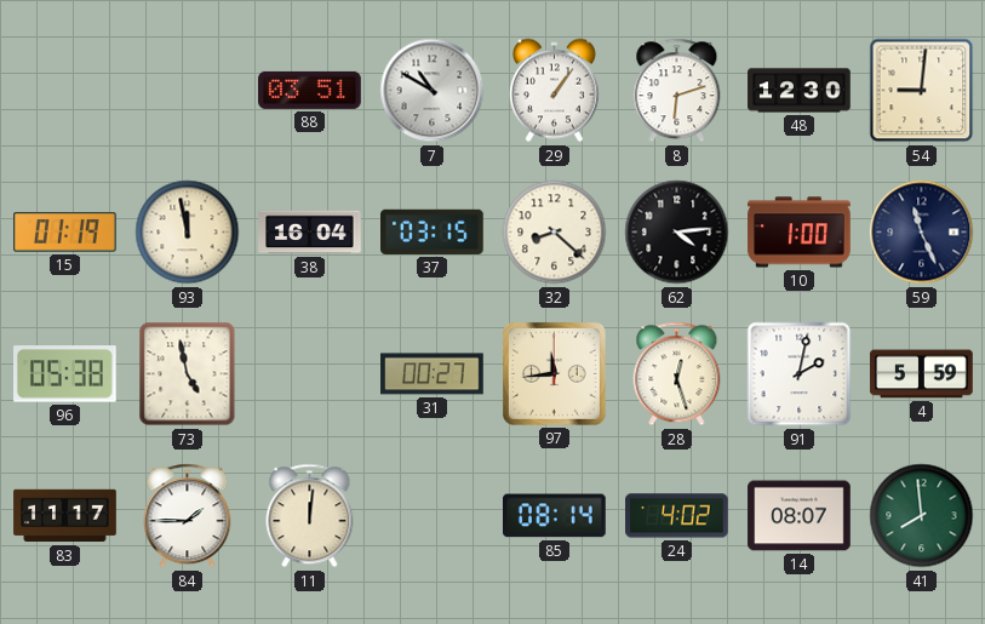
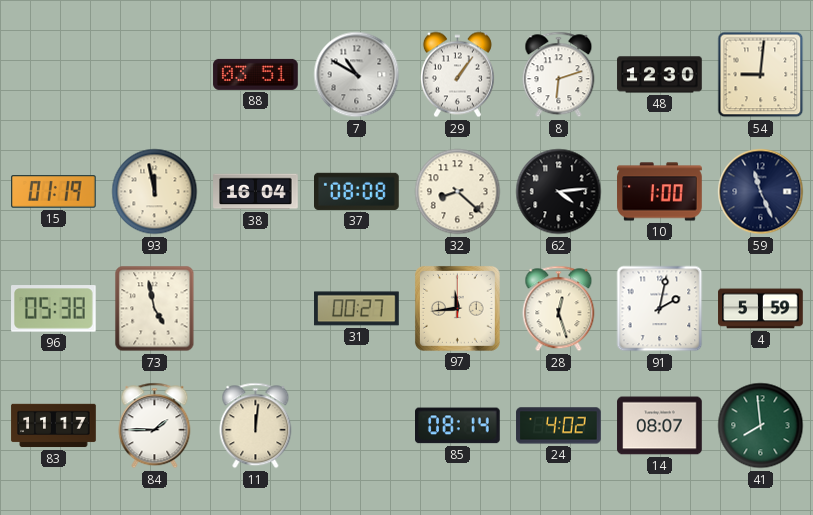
37: 03:15 -> 08:08 (357, 191)
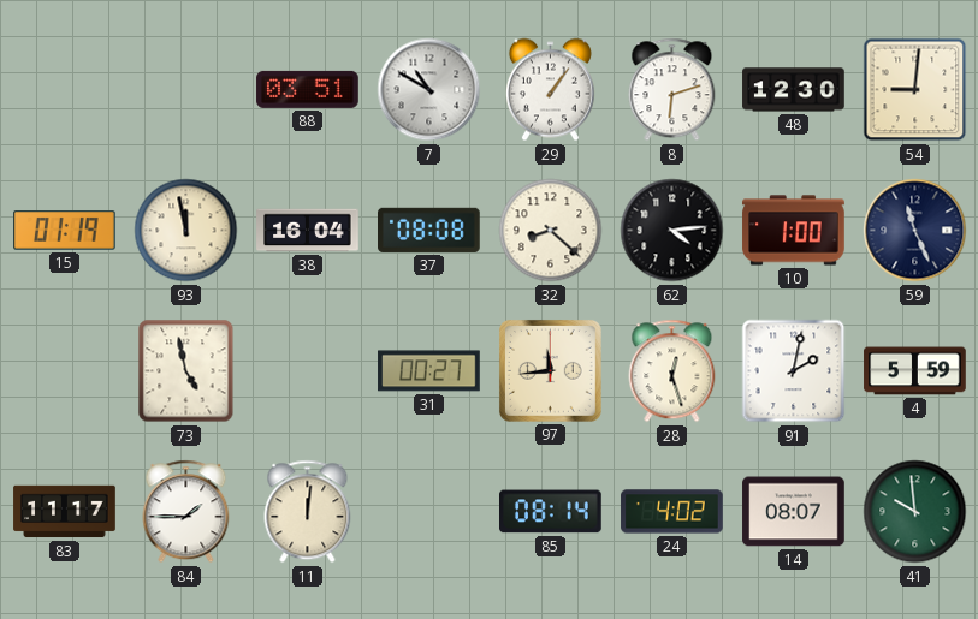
96: 05:38 -> none (54, 309)
41: 7:59 -> 9:59 (915, 512)
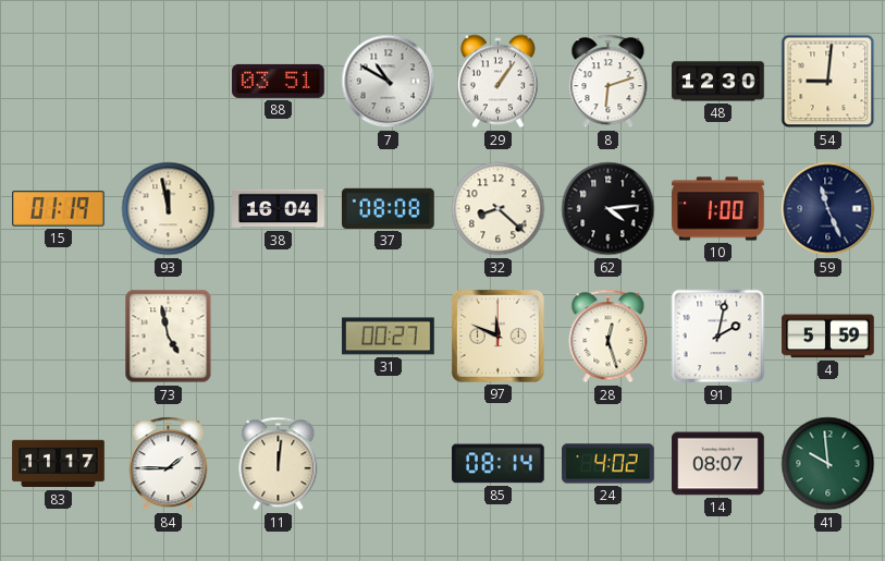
97: 11:44 -> 11:49 (497, 336)
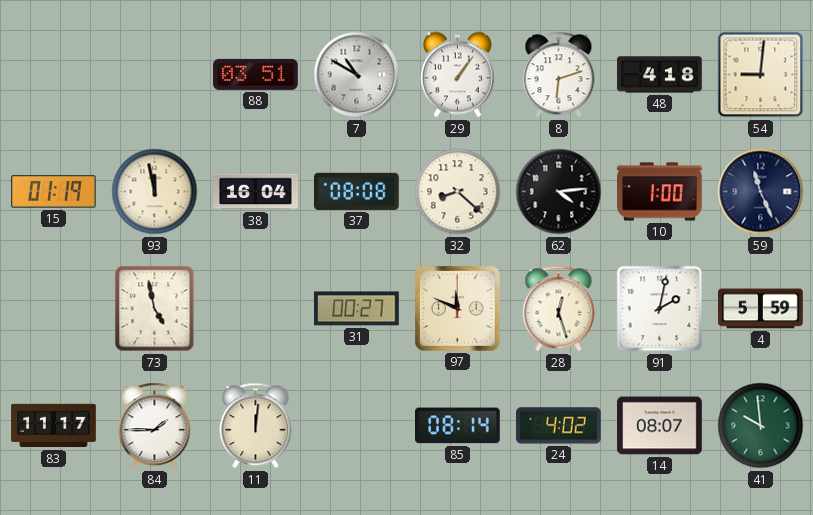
48: 12:30 -> 4:18 (660, 75)
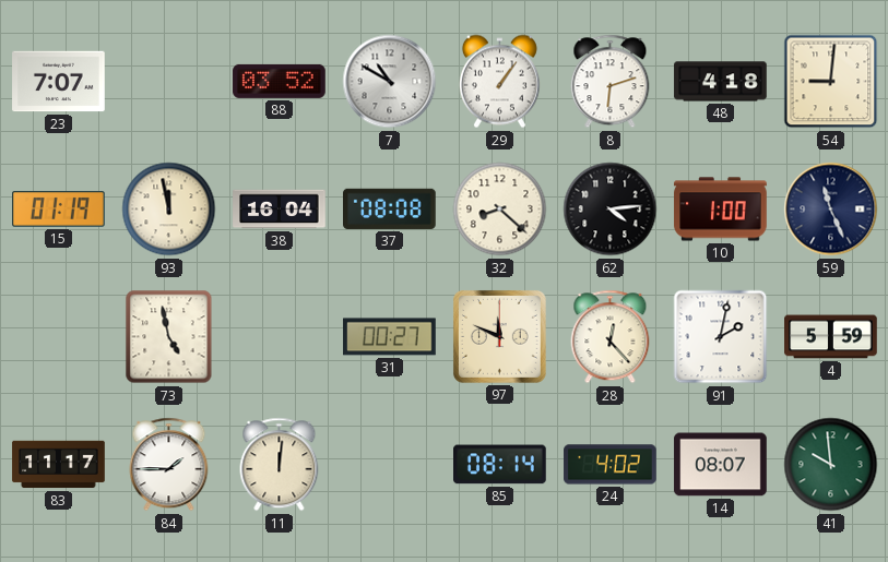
23: none -> 7:07 (59, 82)
88: 03:51 -> 03:52 (280, 81)
28: 12:27 -> 12:23 (611, 337)
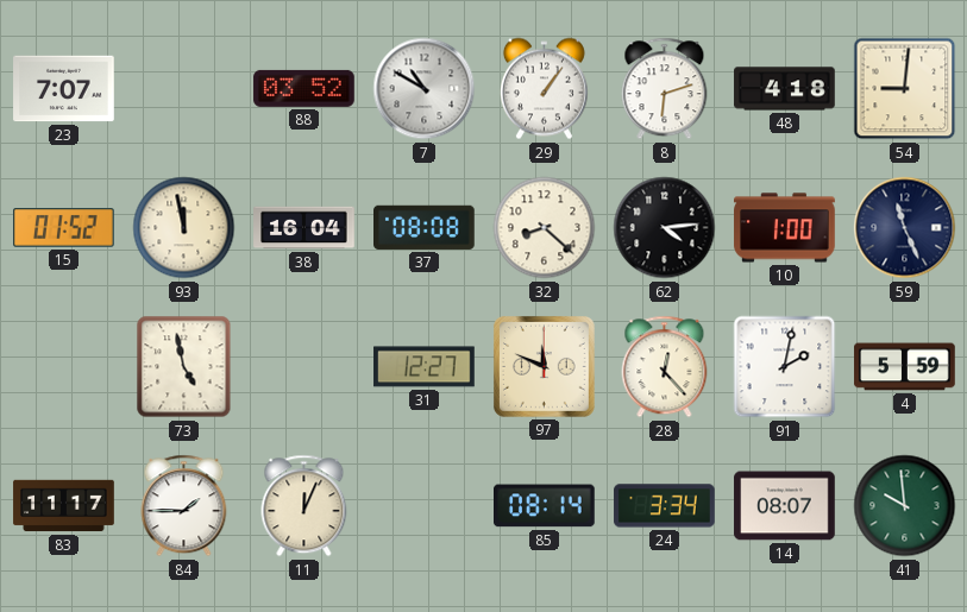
15: 01:19 -> 01:52 (64, 228)
31: 00:27 -> 12:27 (425, 367)
11: 12:01 -> 12:04 (304, 506)
24: 4:02 -> 3:34 (665, 506)
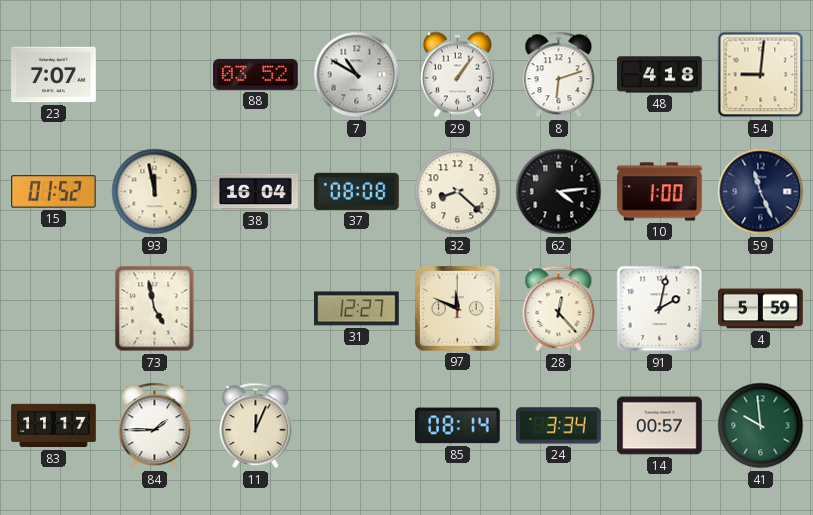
14: 08:07 -> 00:57 (660, 426)
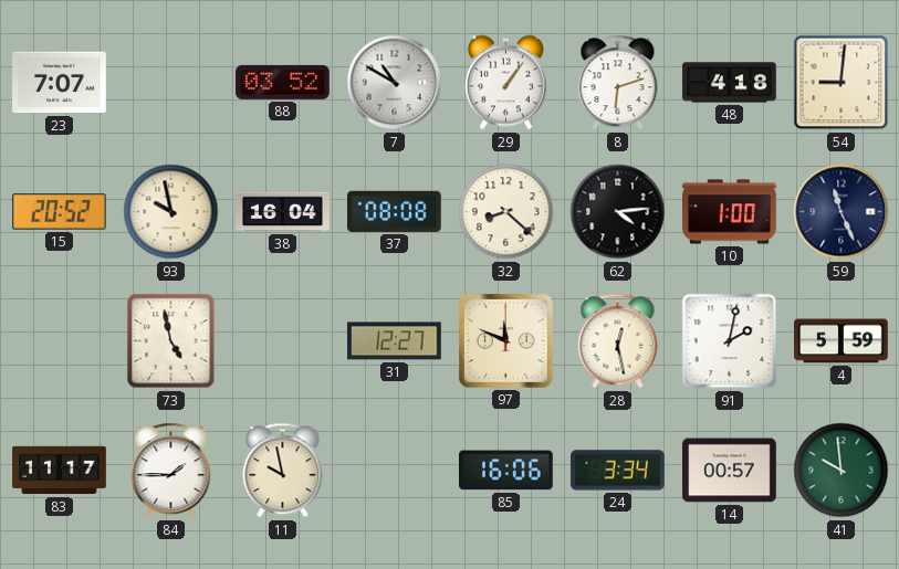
15: 01:52 -> 20:52 (60, 212)
93: 11:58 -> 9:58 (171, 212)
28: 12:23 -> 12:28 (618, 341)
11: 12:04 -> 9:58 (283, 471)
85: 08:14 -> 16:06 (506, 471)
